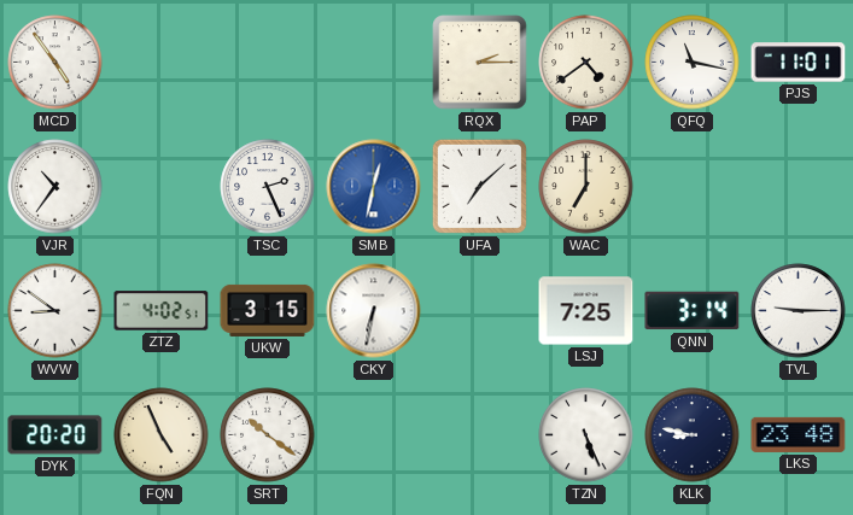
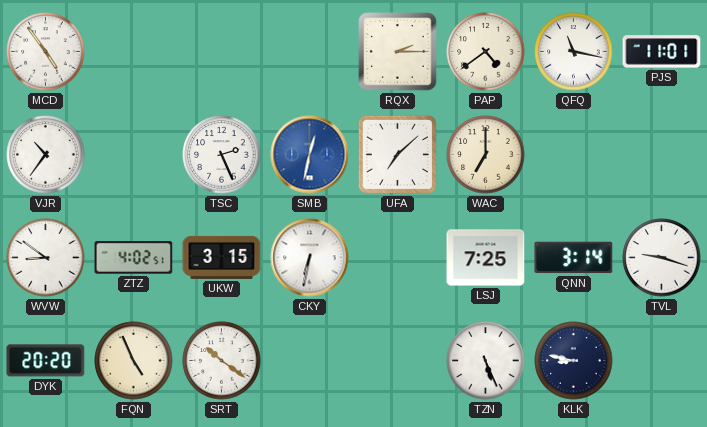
TVL: 9:15 -> 9:18 (662, 258)
LKS: 23:48 -> none (799, 434)
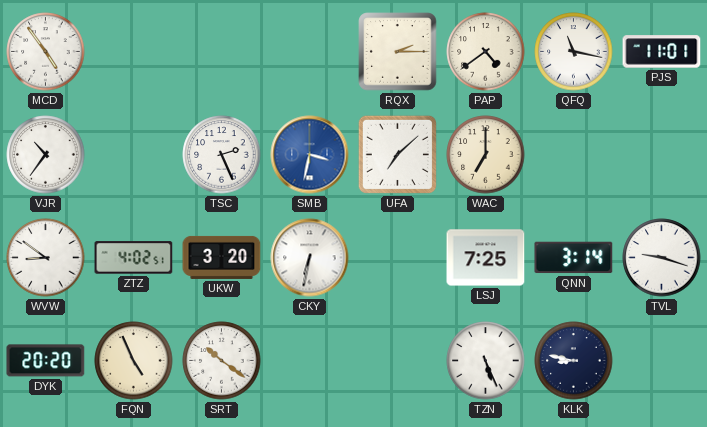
SMB: 12:32 -> 3:32 (310, 155)
UKW: 3:15 -> 3:20 (222, 257)
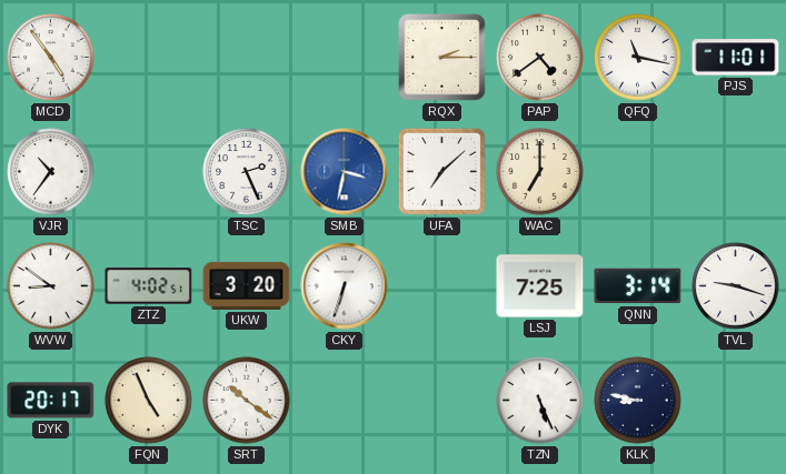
CKY: 6:32 -> 6:33 (345, 286)
DYK: 20:20 -> 20:17 (51, 401)
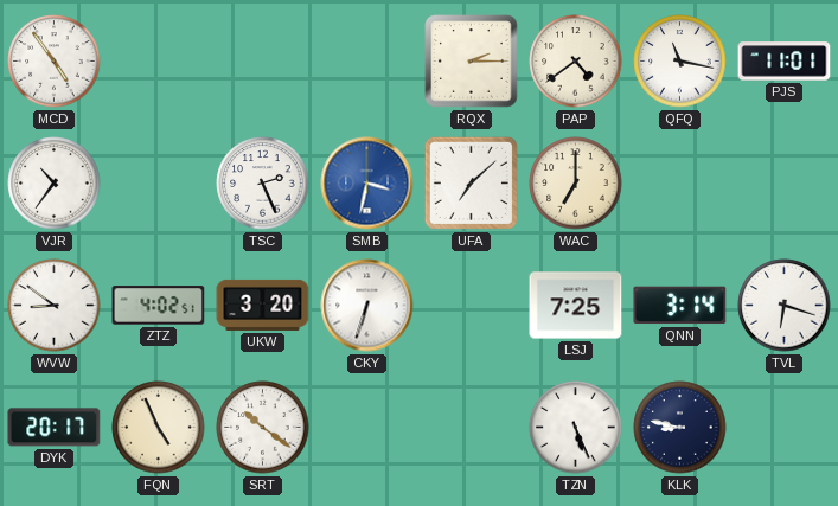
TVL: 9:18 -> 6:18 (785, 306)
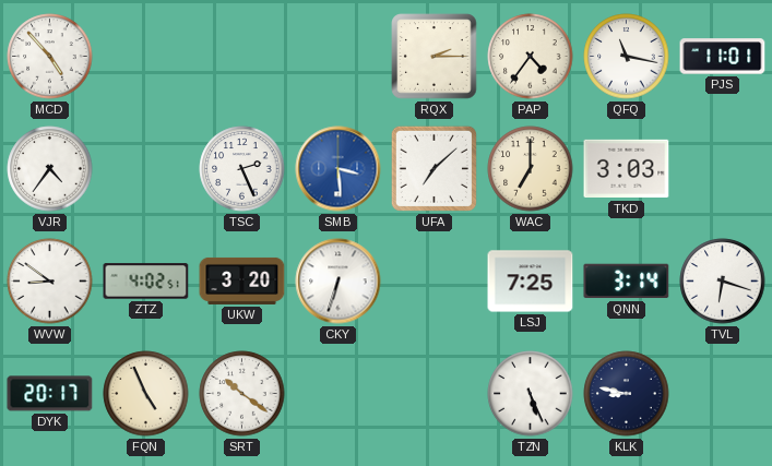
MCD: 4:54 -> 4:53 (50, 57)
PAP: 4:39 -> 4:36 (531, 57)
VJR: 10:36 -> 4:36 (50, 169)
SMB: 3:32 -> 3:29 (339, 169)
TKD: none -> 3:03 (627, 169)
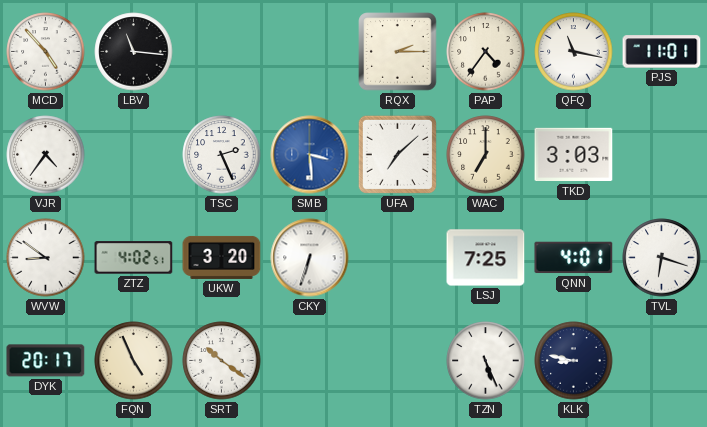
LBV: none -> 11:16 (134, 52)
QNN: 3:14 -> 4:01 (574, 258)
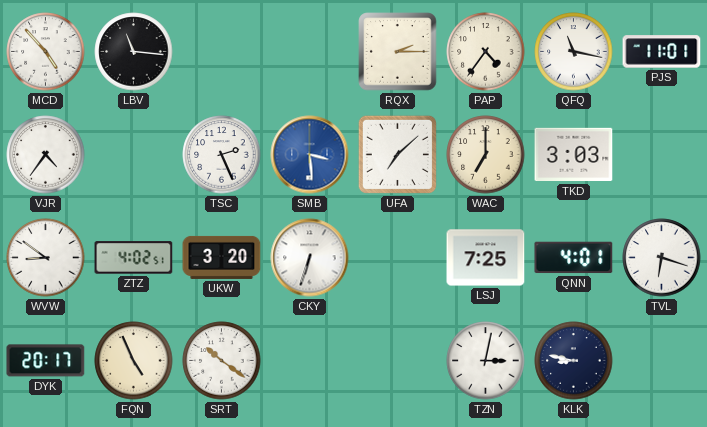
TZN: 5:26 -> 3:02 (486, 361)
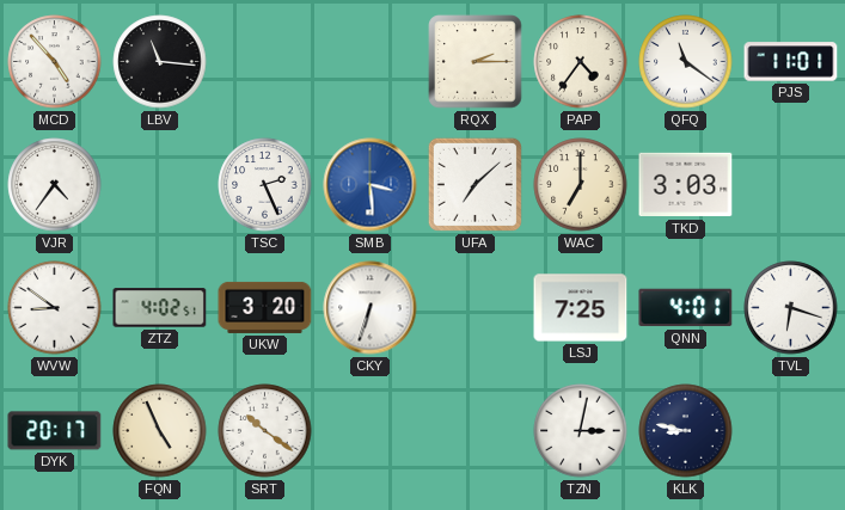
QFQ: 11:17 -> 11:21 (686, 62)
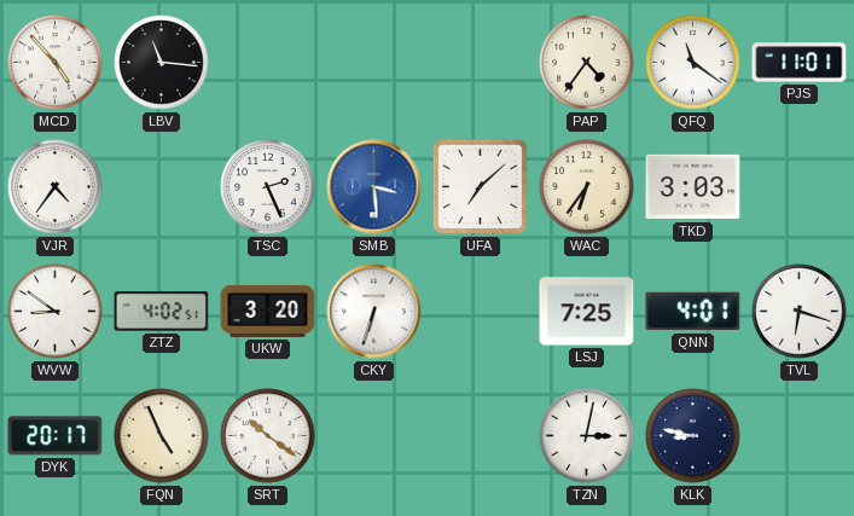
RQX: 2:15 -> none (476, 62)
WAC: 7:00 -> 6:36 (587, 187)
